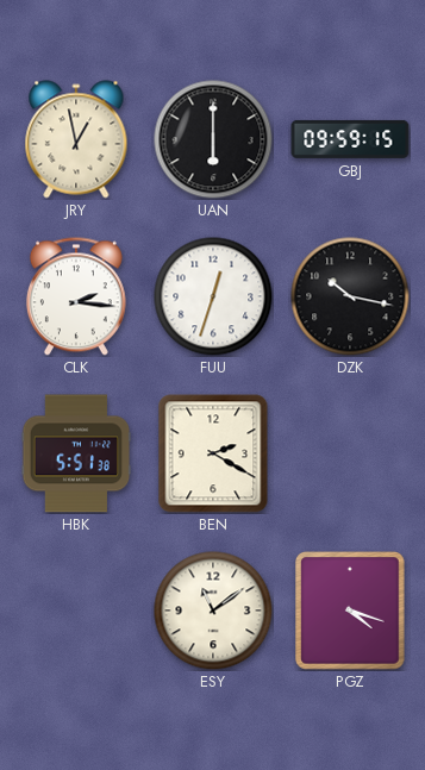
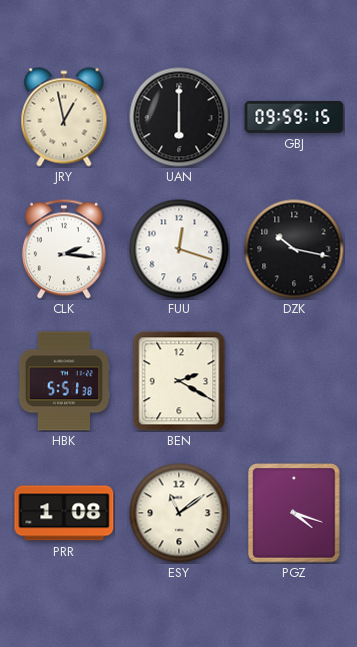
FUU: 12:33 -> 12:18 (179, 249)
PRR: none -> 1:08 (64, 513)
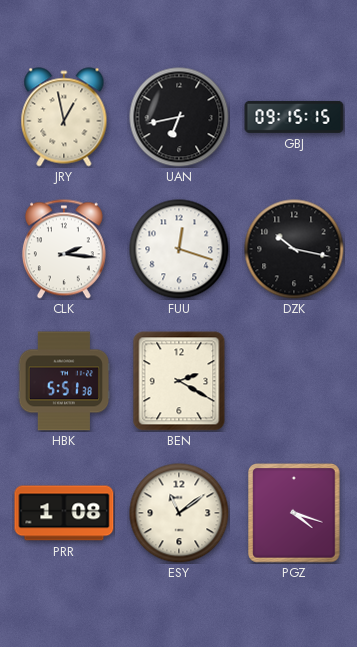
UAN: 6:00 -> 6:43 (179, 117)
GBJ: 09:59 -> 09:15 (294, 117)
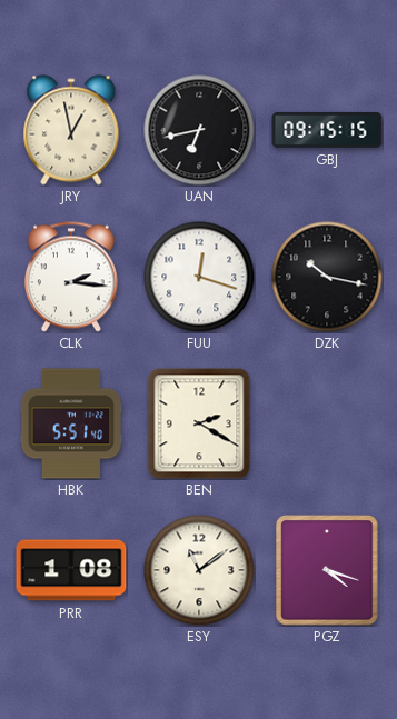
HBK: 5:51:38 -> 5:51:40 (71, 423)
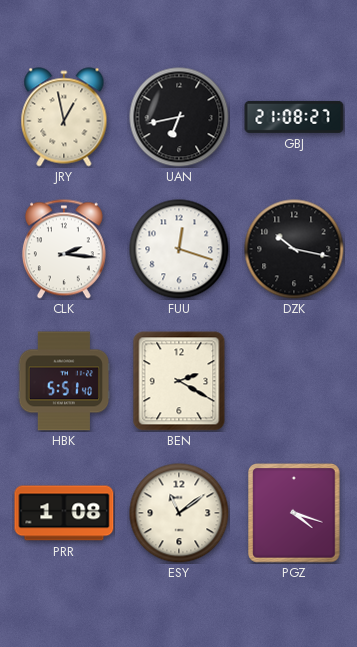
GBJ: 09:15 -> 21:08 (294, 117)
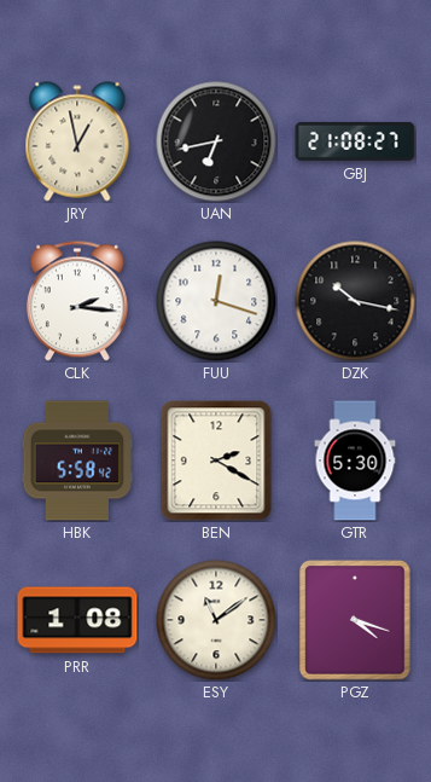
HBK: 5:51 -> 5:58 (77, 460)
GTR: none -> 5:30 (355, 460)
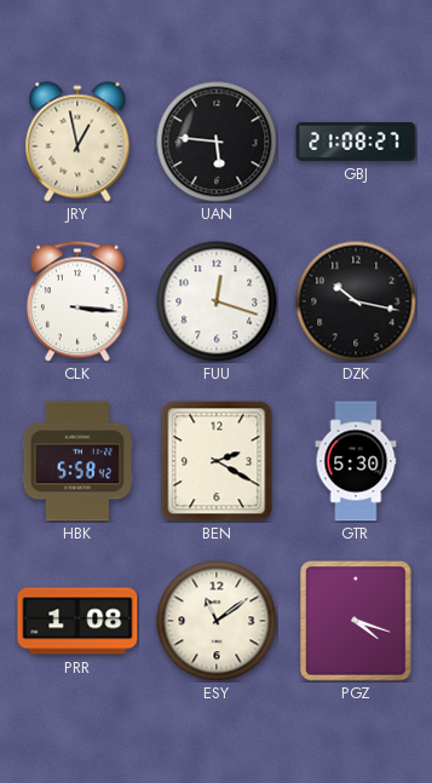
UAN: 6:43 -> 5:46 (217, 142)
CLK: 2:16 -> 3:16 (77, 301)
